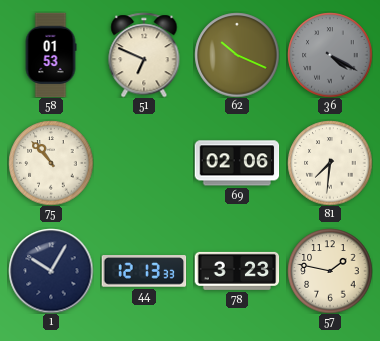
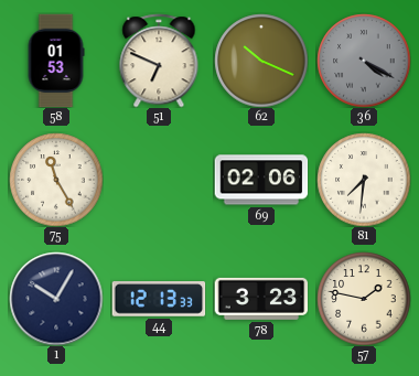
75: 10:53 -> 11:25 (56, 180)
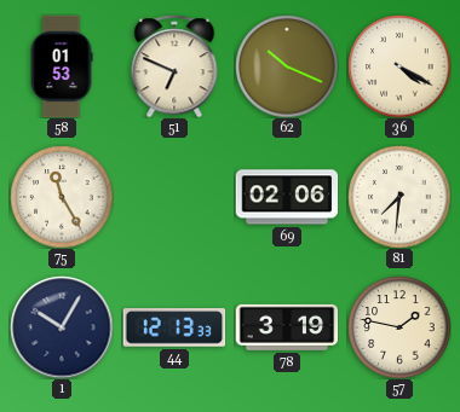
36 dial: grey -> cream (399, 66)
78: 3:23 -> 3:19 (287, 327)
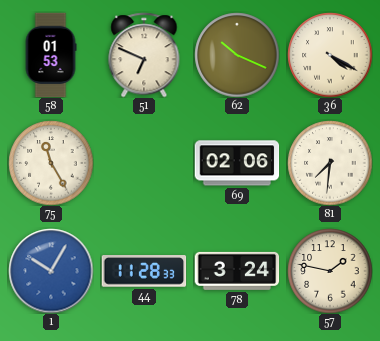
1 dial: navy -> blue (51, 271)
44: 12:13 -> 11:28 (144, 271)
78: 3:19 -> 3:24 (237, 271)
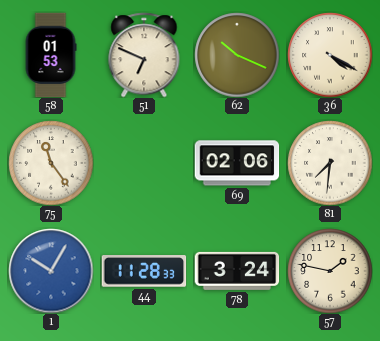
75: 11:25 -> 11:24 (51, 163)
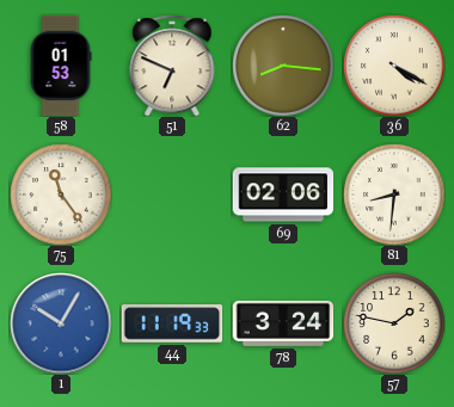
62: 10:19 -> 8:16 (283, 66)
81: 7:31 -> 8:31 (394, 195)
44: 11:28 -> 11:19 (172, 323)
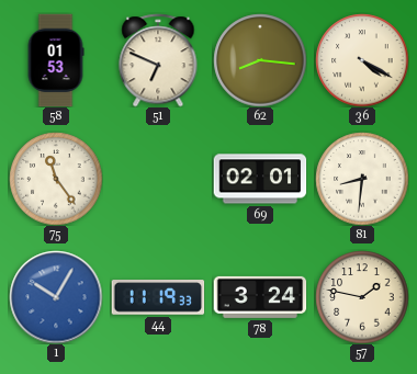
69: 02:06 -> 02:01 (260, 179)
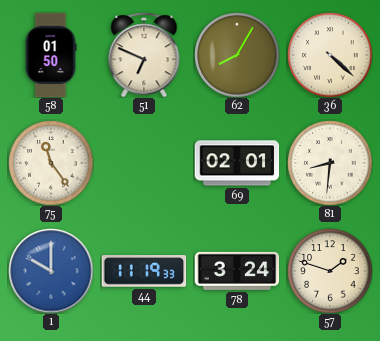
58: 01:53 -> 01:50 (51, 55)
62: 8:16 -> 8:05 (237, 55)
36: 4:20 -> 4:22 (330, 55)
1: 10:05 -> 10:00 (51, 271)
57: 1:47 -> 1:48 (330, 271)
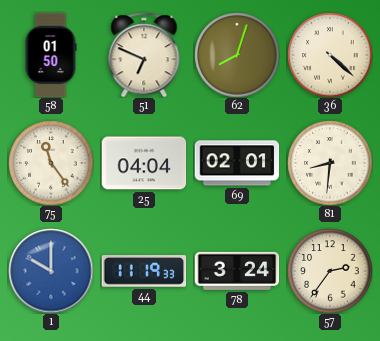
62: 8:05 -> 8:03 (237, 55)
25: none -> 04:04 (144, 163)
57: 1:48 -> 2:36 (330, 271)
